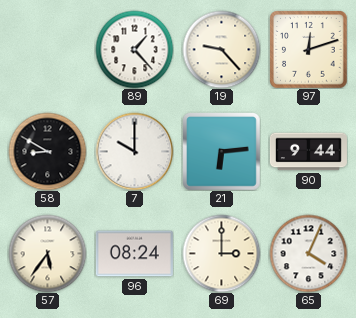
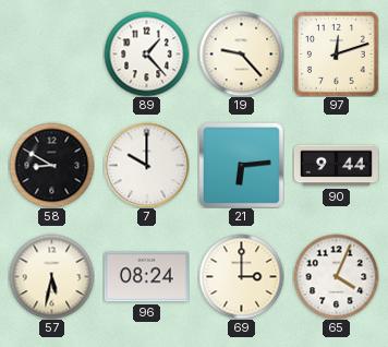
57: 5:36 -> 5:32 (51, 276)
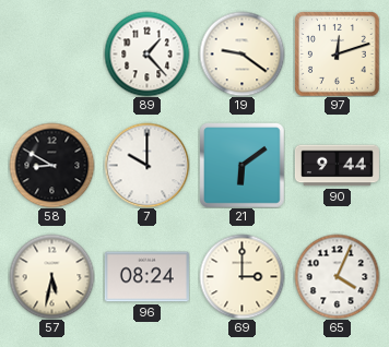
19: 9:23 -> 9:21 (241, 53)
21: 6:14 -> 6:09 (241, 165)
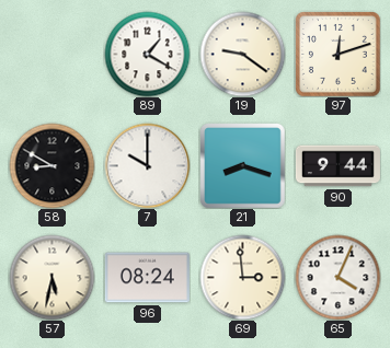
89: 1:23 -> 1:20 (147, 54)
21: 6:09 -> 8:18 (242, 165)
69: 3:00 -> 2:59 (242, 277)
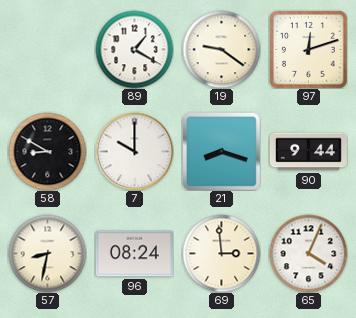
57: 5:32 -> 8:32 (47, 253)
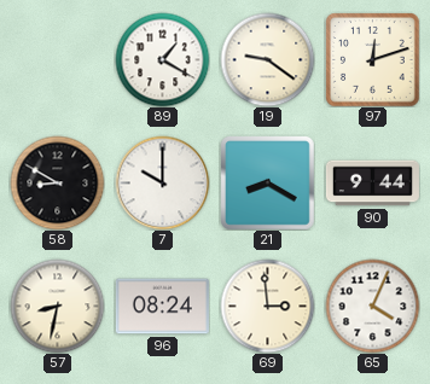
21: 8:18 -> 8:20 (267, 182)
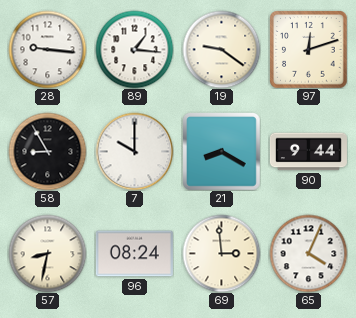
28: none -> 9:16 (47, 49)
89: 1:20 -> 1:16 (134, 49)
58: 8:50 -> 8:55 (47, 151)
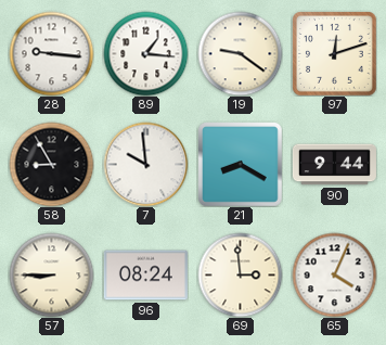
7: 10:00 -> 9:59 (145, 164)
57: 8:32 -> 8:45 (51, 274)
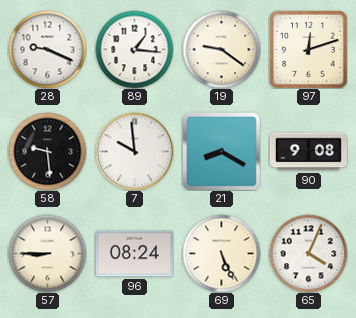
28: 9:16 -> 9:19 (47, 49)
58: 8:55 -> 9:29 (47, 151)
90: 9:44 -> 9:08 (308, 152)
69: 2:59 -> 5:26 (221, 253)
